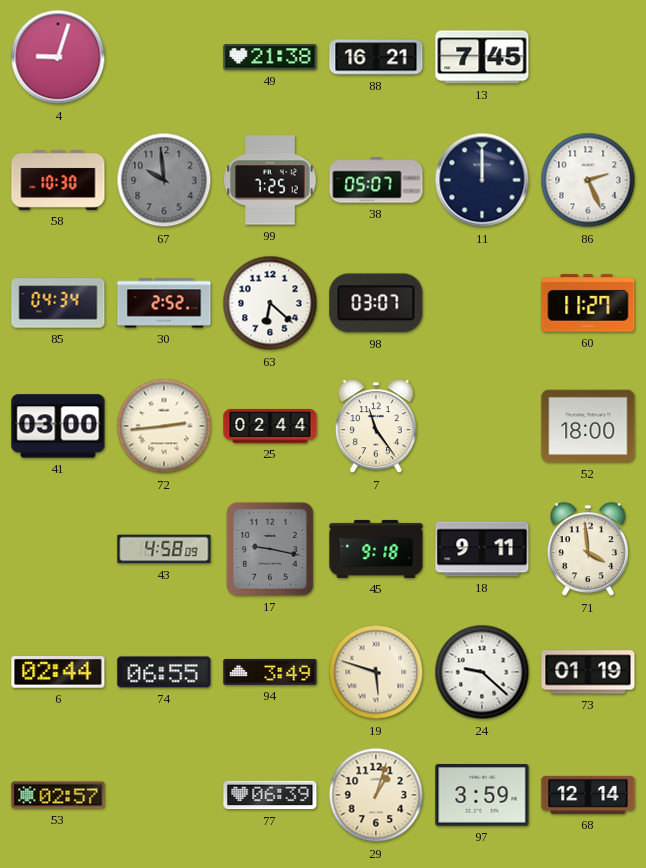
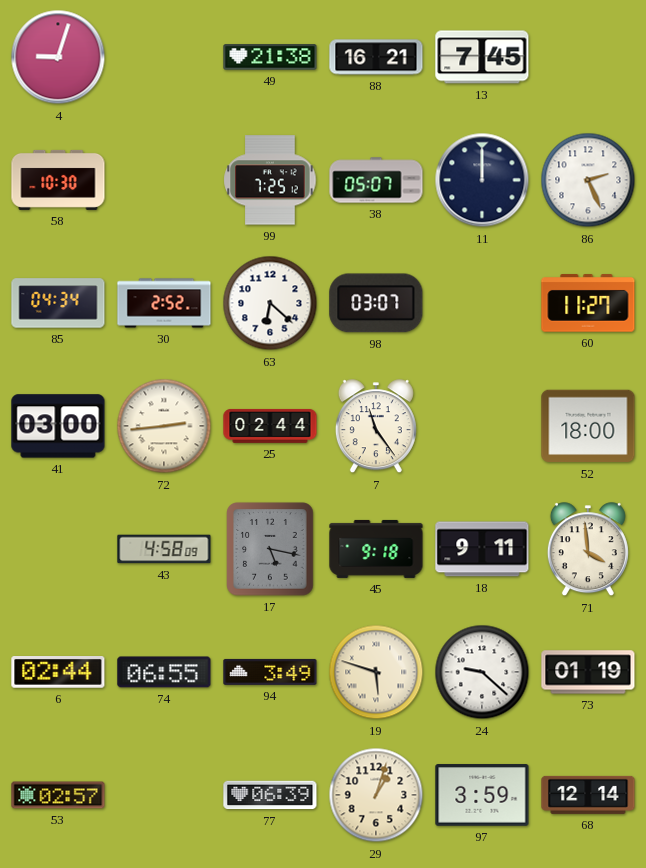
67: 9:59 -> none (164, 180)
17: 9:17 -> 5:17 (270, 549)
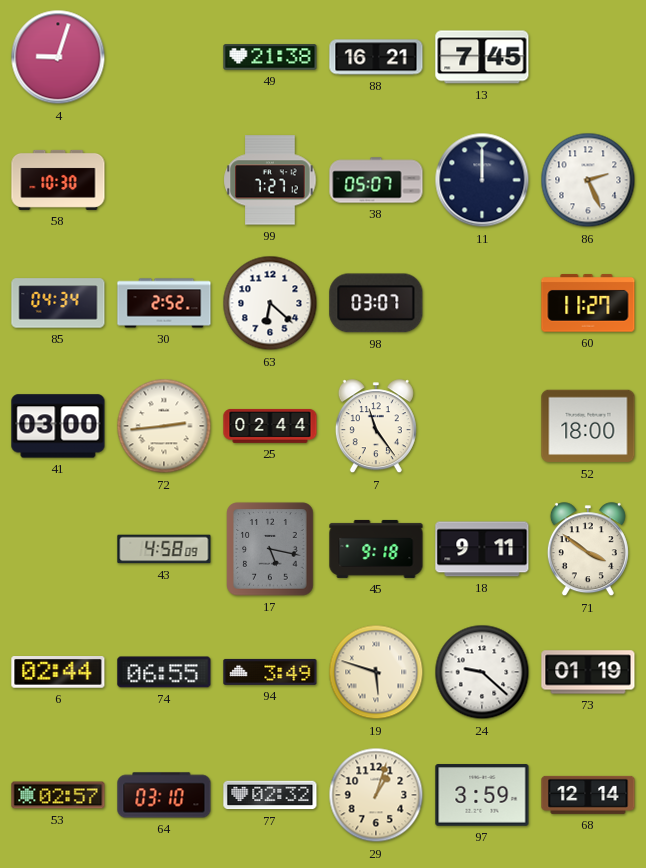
99: 7:25 -> 7:27 (270, 180)
71: 3:59 -> 3:51 (588, 550)
64: none -> 03:10 (164, 795)
77: 06:39 -> 02:32 (270, 795)
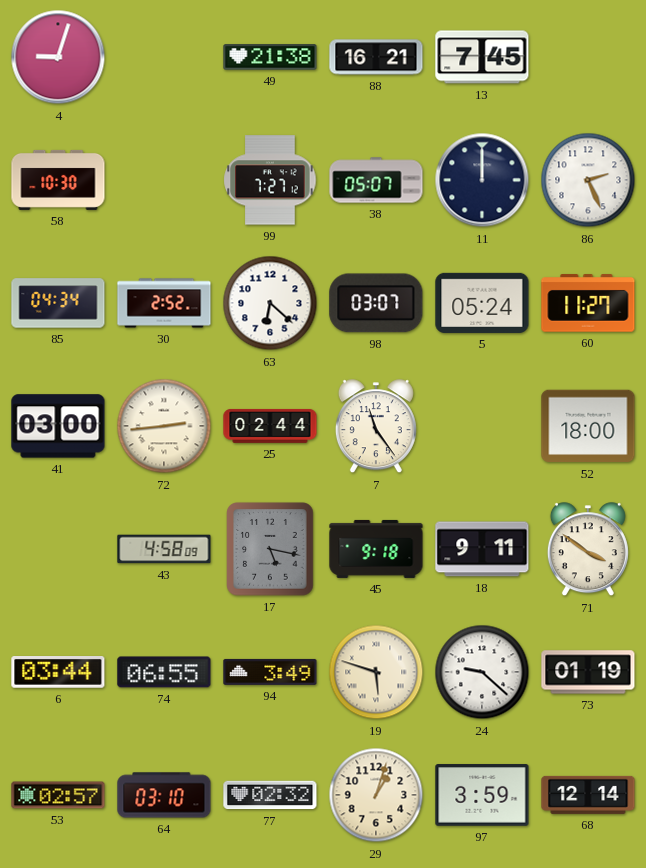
5: none -> 05:24 (482, 303)
6: 02:44 -> 03:44 (58, 673)
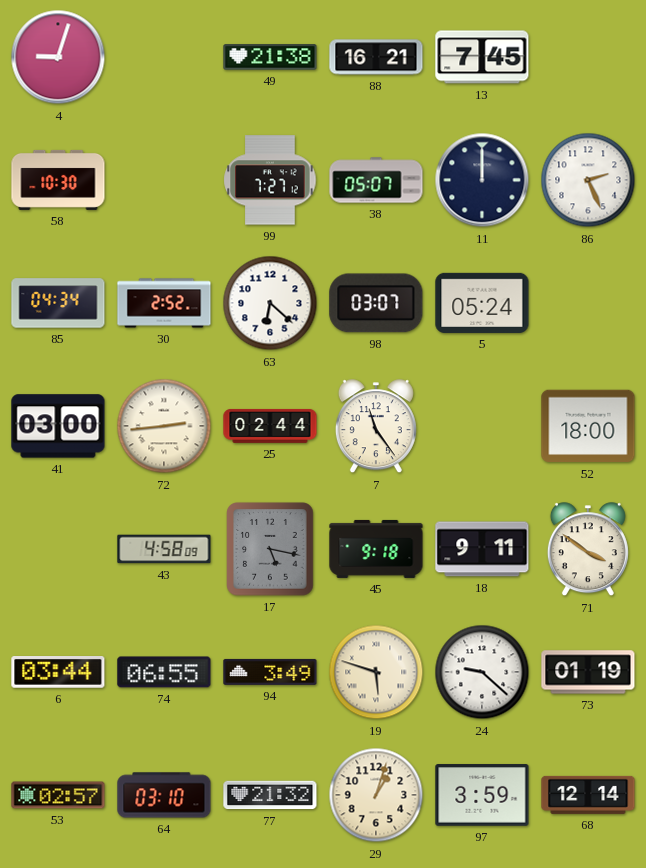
60: 11:27 -> none (588, 303)
77: 02:32 -> 21:32 (270, 795)
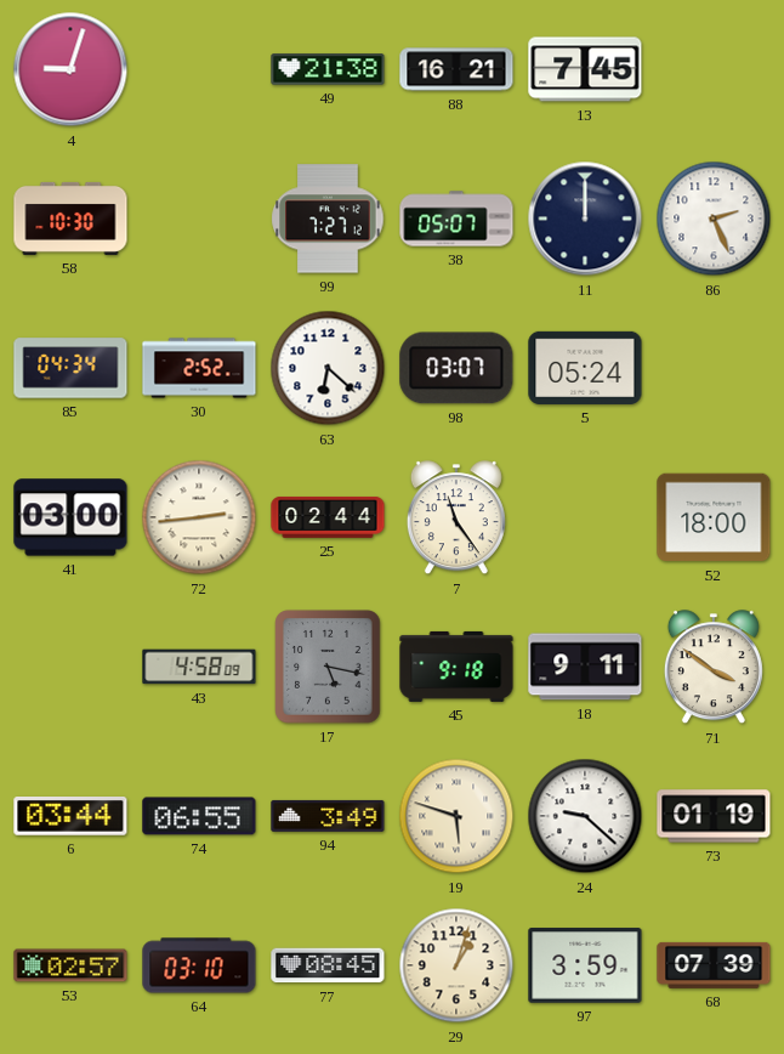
77: 21:32 -> 08:45 (328, 965)
68: 12:14 -> 07:39 (714, 965)
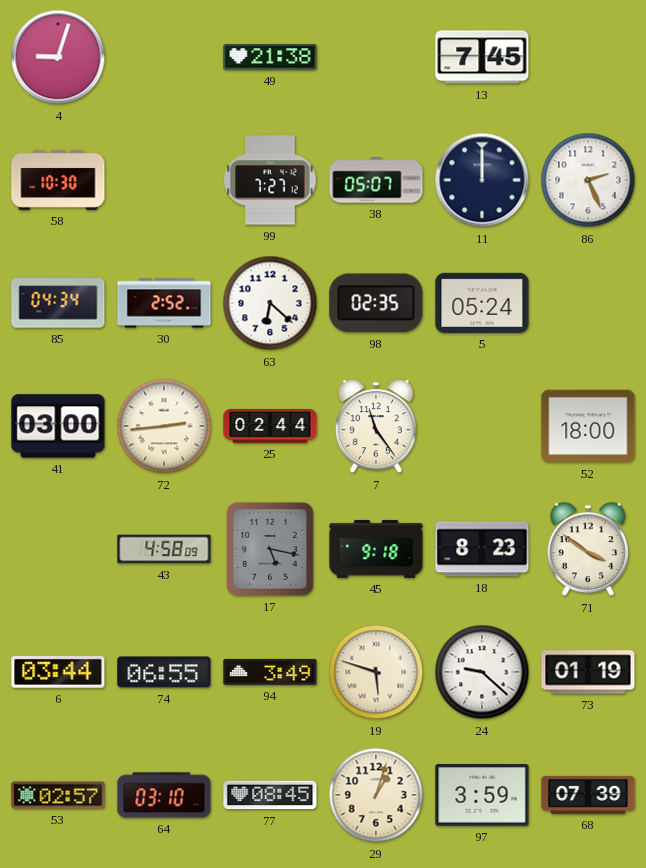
88: 16:21 -> none (456, 69)
98: 03:07 -> 02:35 (376, 303)
18: 9:11 -> 8:23 (482, 549)
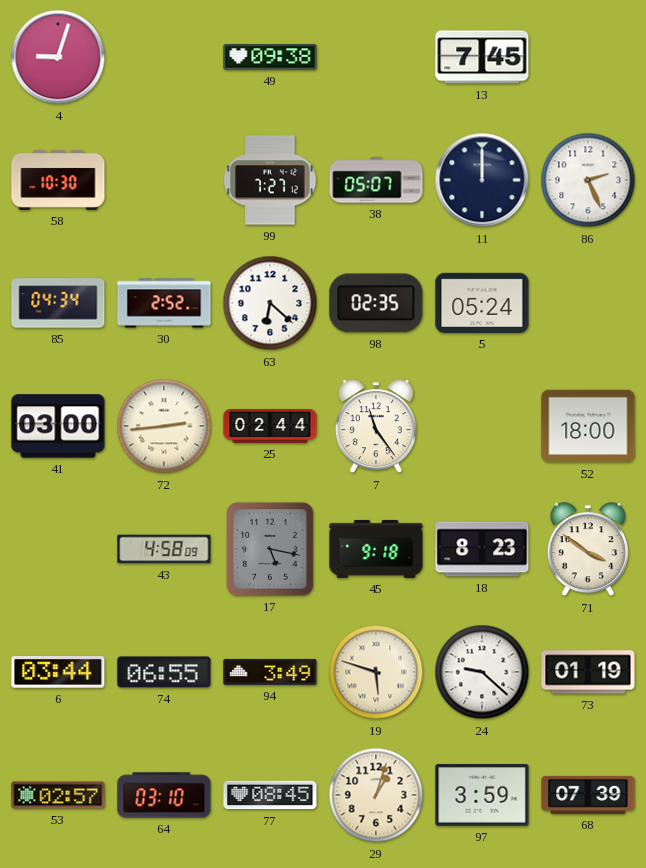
49: 21:38 -> 09:38 (270, 57)
